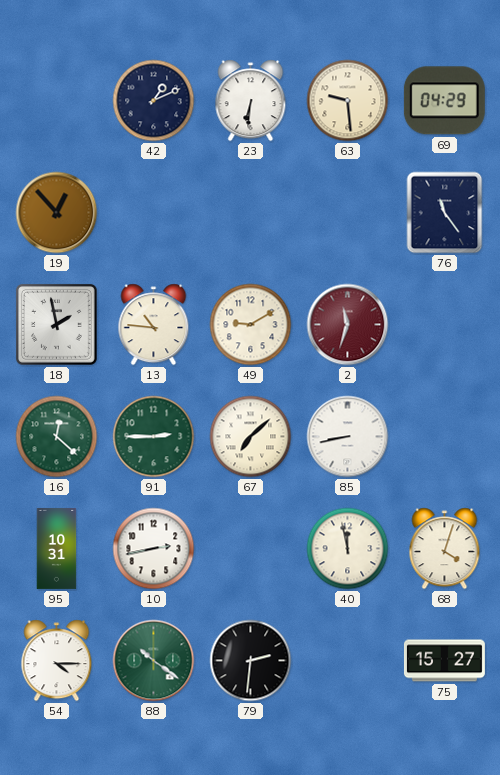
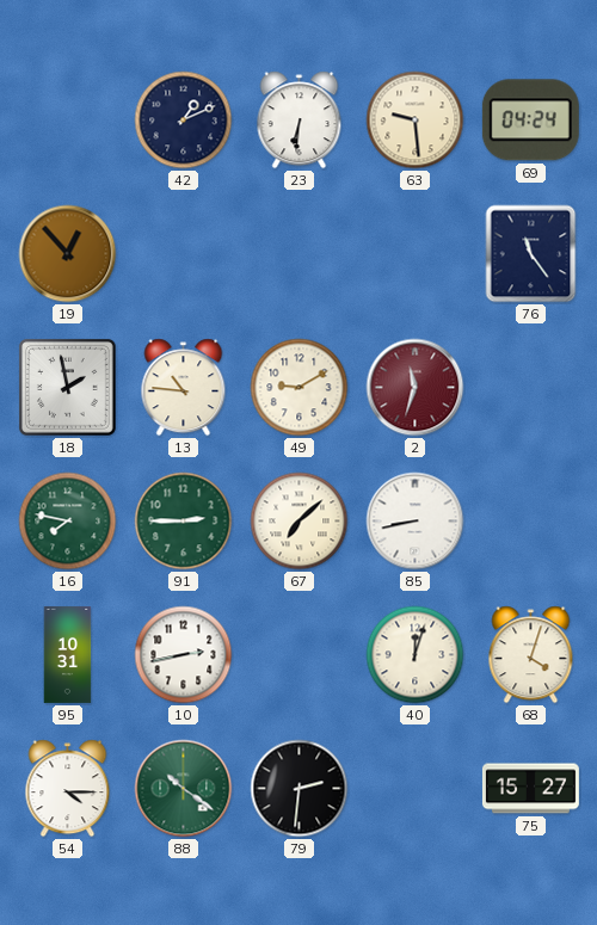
69: 04:29 -> 04:24 (530, 121)
16: 12:22 -> 7:47 (68, 522)
40: 11:58 -> 12:03 (416, 655)
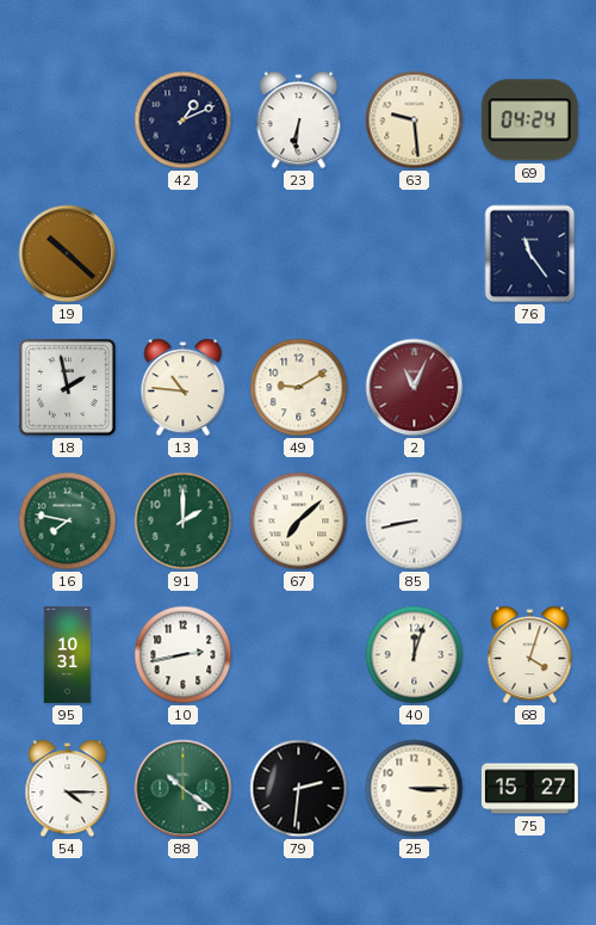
19: 12:53 -> 10:22 (68, 254)
2: 11:33 -> 11:04 (415, 388)
91: 2:45 -> 2:00 (184, 522)
25: none -> 3:15 (415, 789)
